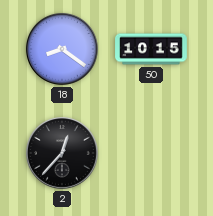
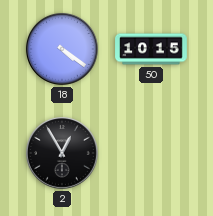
18: 8:21 -> 4:21 (62, 49)
2: 12:37 -> 12:55 (62, 153)
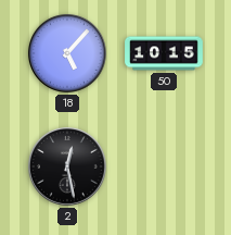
18: 4:21 -> 5:07 (67, 53)
2: 12:55 -> 12:28 (67, 166)
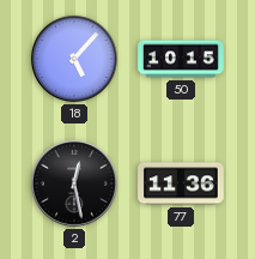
77: none -> 11:36 (181, 183)
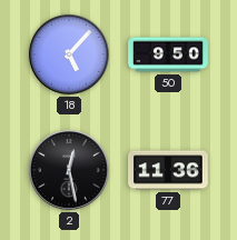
50: 10:15 -> 9:50 (168, 54)
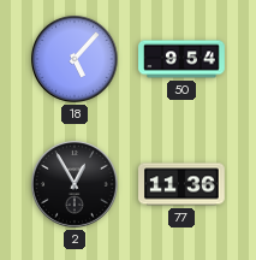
50: 9:50 -> 9:54 (181, 59)
2: 12:28 -> 12:55 (75, 184)
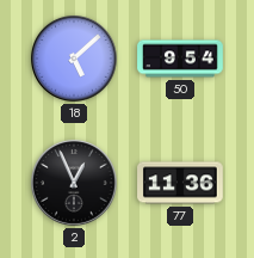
18: 5:07 -> 5:08 (74, 59)
2: 12:55 -> 12:56 (74, 183)
